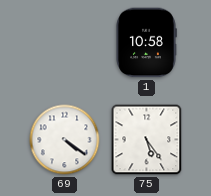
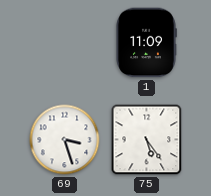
1: 10:58 -> 11:09 (146, 43)
69: 4:21 -> 3:27 (65, 140)
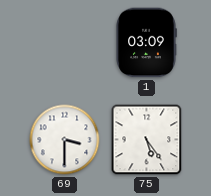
1: 11:09 -> 03:09 (146, 43)
69: 3:27 -> 3:30 (65, 140)
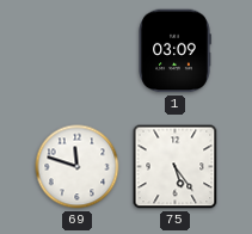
69: 3:30 -> 11:48 (78, 167)
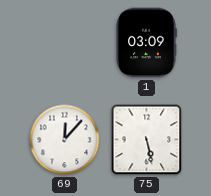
69: 11:48 -> 12:07 (65, 140)
75: 5:24 -> 5:28 (147, 140)
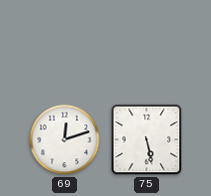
1: 03:09 -> none (146, 43)
69: 12:07 -> 12:12 (65, 140)
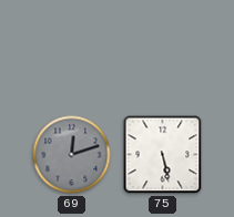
69 dial: white -> grey (72, 155)
